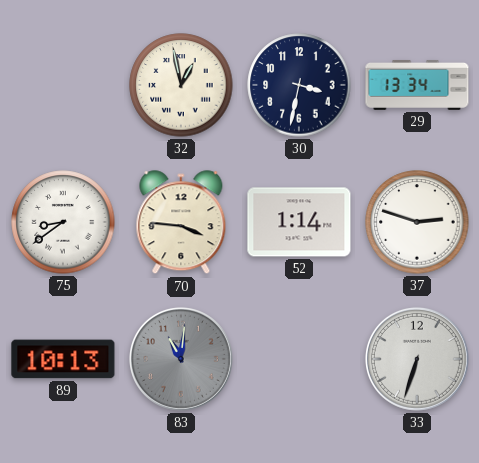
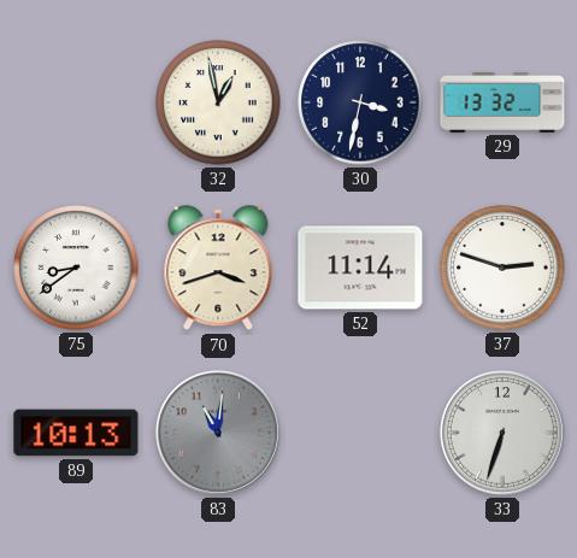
29: 13:34 -> 13:32 (502, 102)
70: 3:46 -> 3:42 (218, 269)
52: 1:14 -> 11:14 (360, 268)
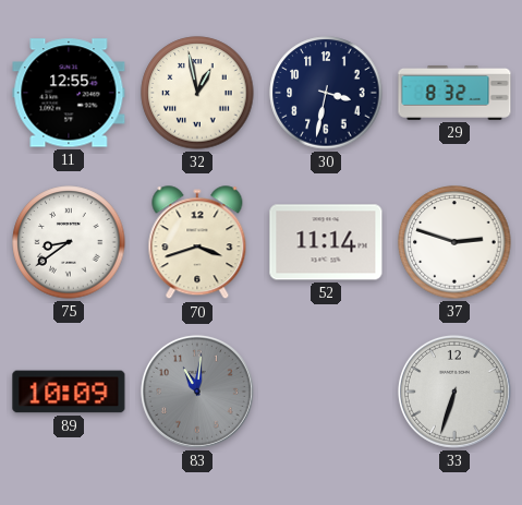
11: none -> 12:55 (69, 93)
29: 13:32 -> 8:32 (454, 93)
89: 10:13 -> 10:09 (69, 392)
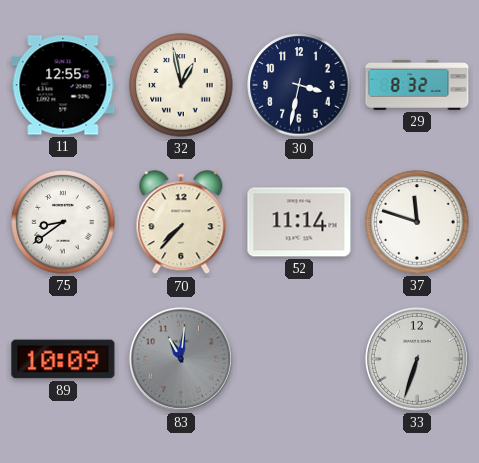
70: 3:42 -> 7:37 (181, 223)
37: 2:48 -> 11:48 (417, 222)
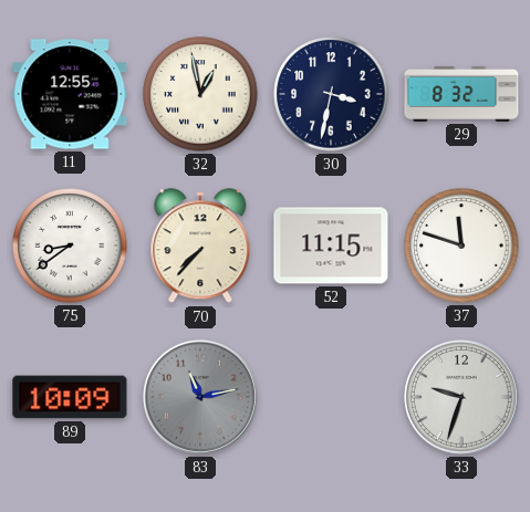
52: 11:14 -> 11:15 (331, 245)
83: 11:01 -> 11:13 (200, 397)
33: 6:33 -> 9:33 (461, 397)
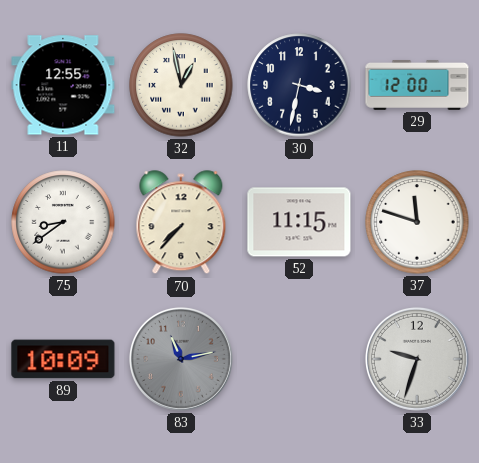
29: 8:32 -> 12:00 (417, 85)
